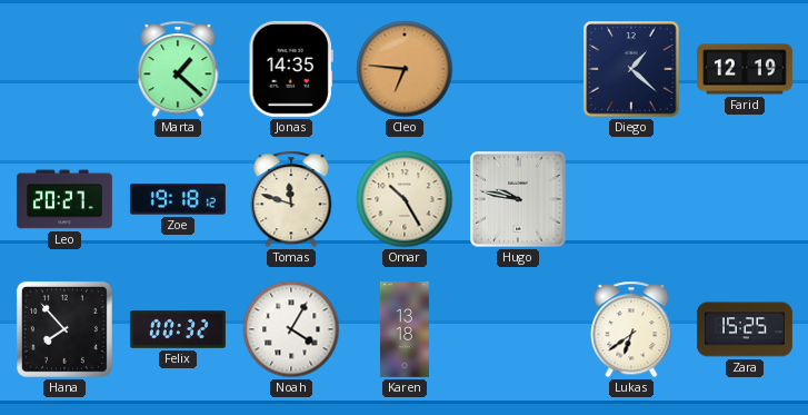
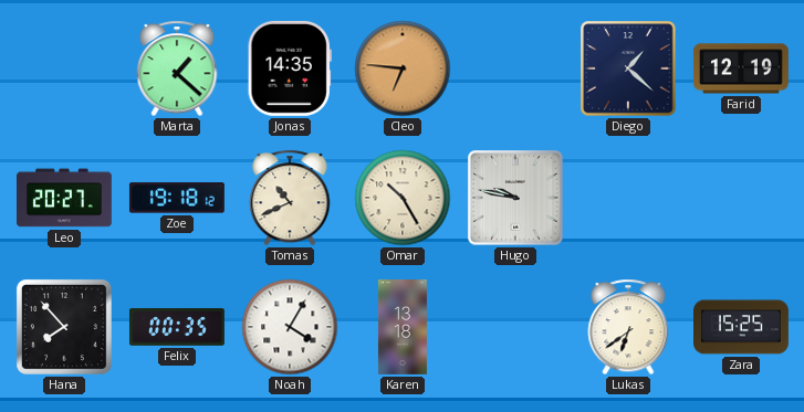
Tomas: 11:48 -> 10:41 (290, 198)
Felix: 00:32 -> 00:35 (177, 328)
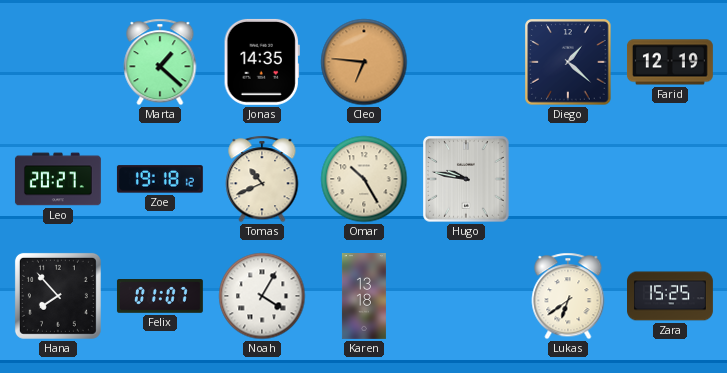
Felix: 00:35 -> 01:07 (160, 297)
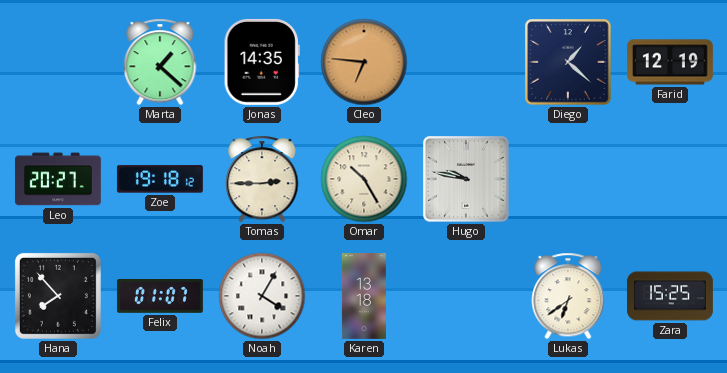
Tomas: 10:41 -> 2:45 (262, 179)
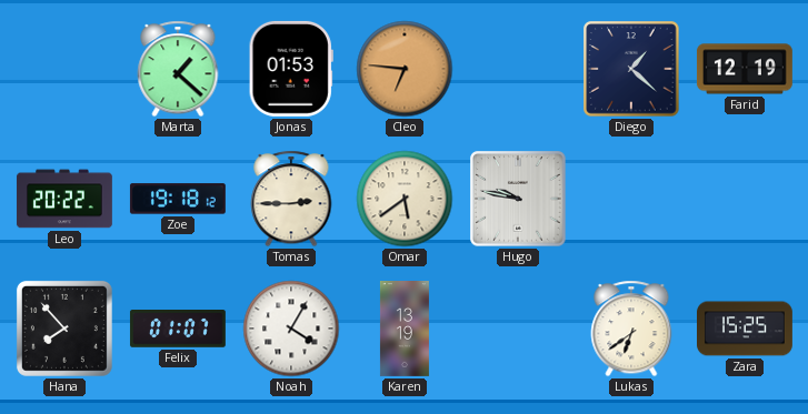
Jonas: 14:35 -> 01:53 (291, 69)
Leo: 20:27 -> 20:22 (64, 199)
Omar: 10:25 -> 5:39 (405, 199)
Karen: 13:18 -> 13:19 (405, 330)
